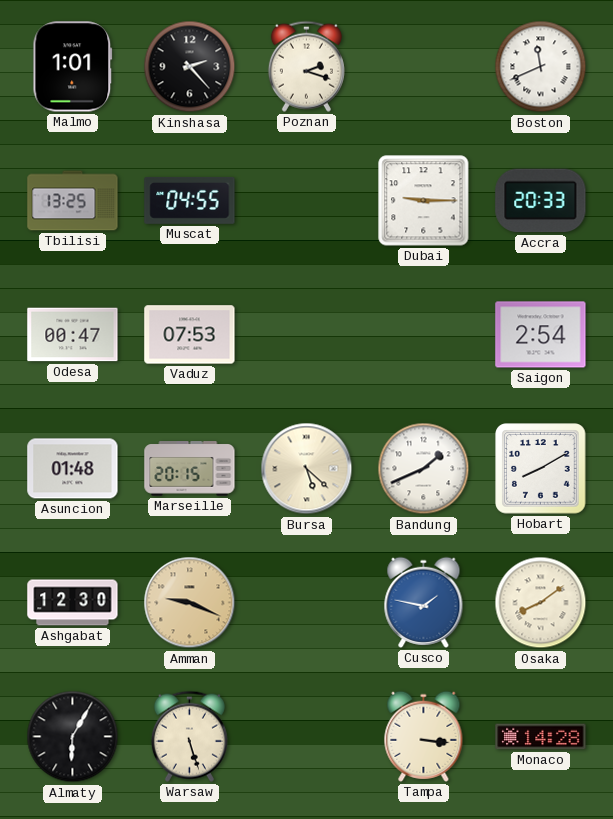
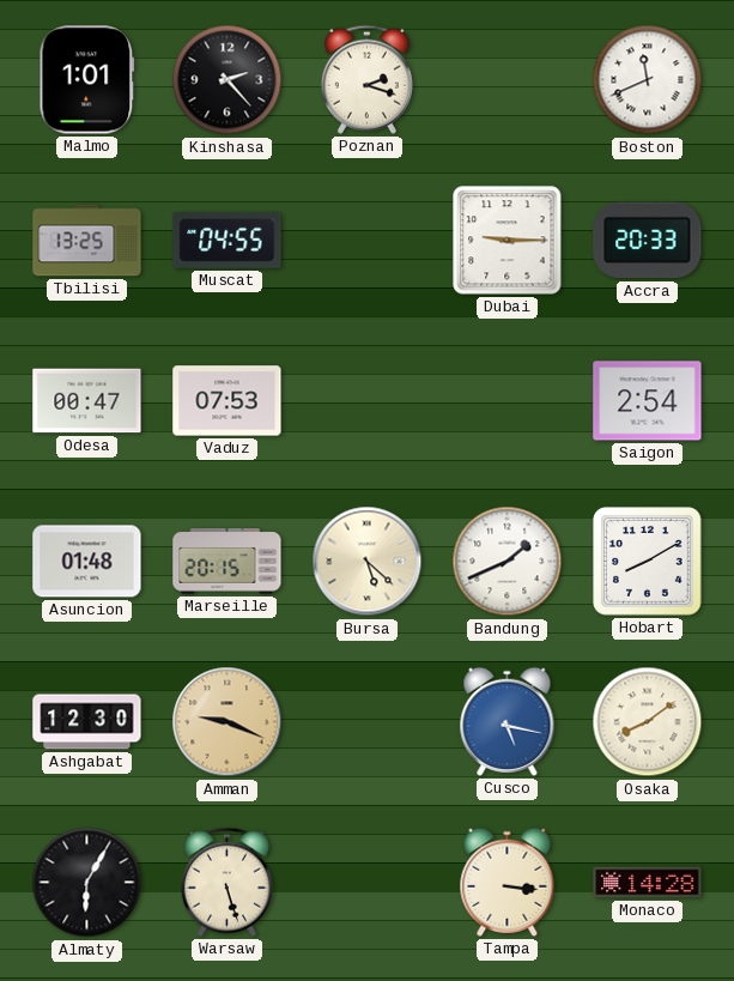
Cusco: 1:47 -> 5:17 (508, 721)
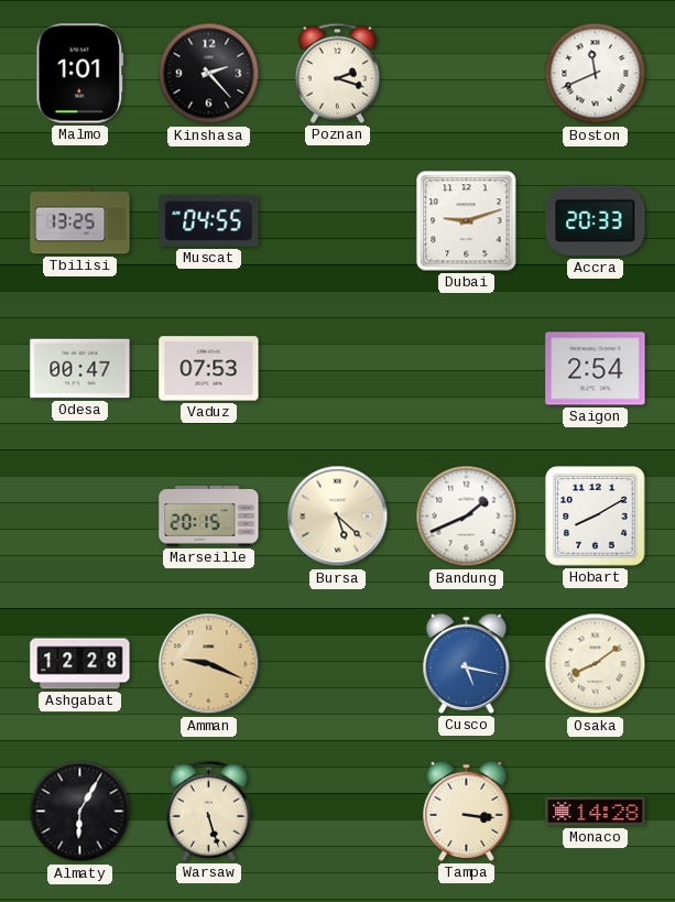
Dubai: 9:15 -> 9:12 (467, 221)
Asuncion: 01:48 -> none (87, 562)
Ashgabat: 12:30 -> 12:28 (80, 664)
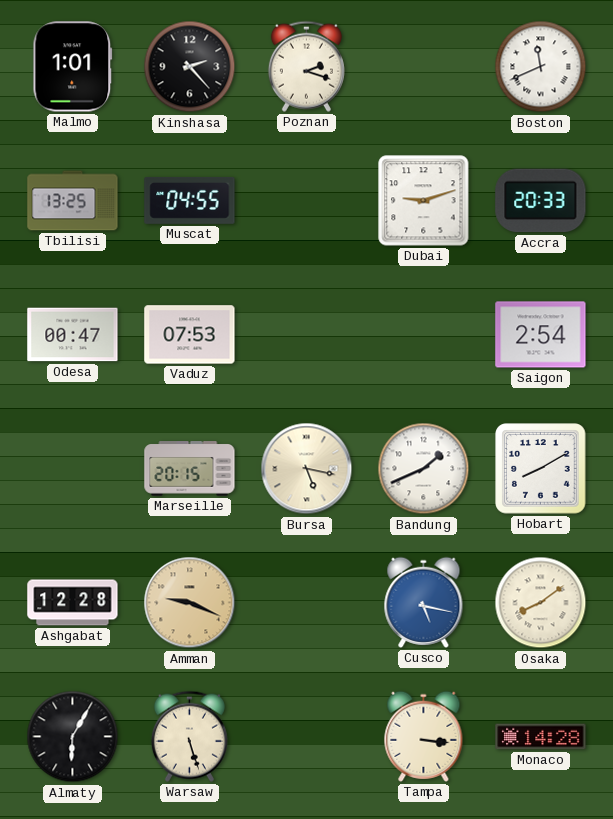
Bursa: 5:22 -> 5:17 (307, 469)
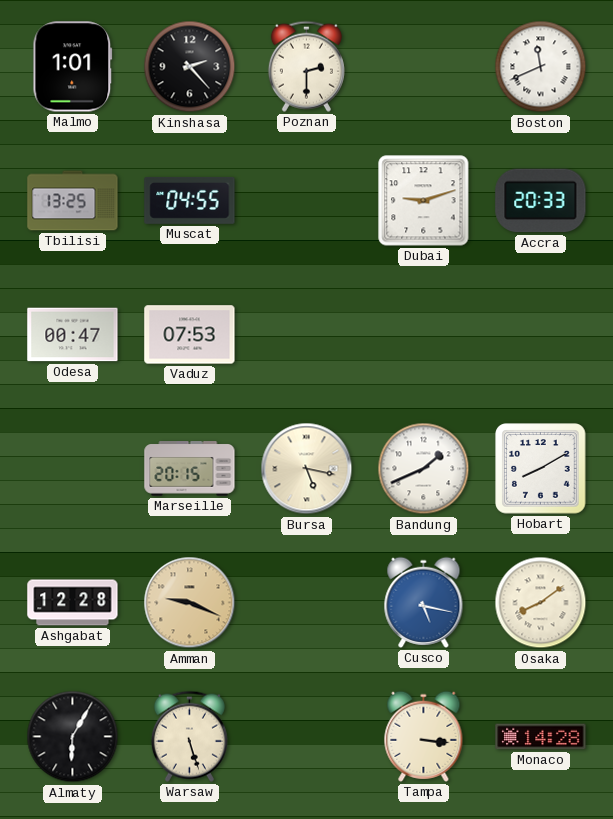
Poznan: 2:18 -> 2:30 (306, 66)
Saigon: 2:54 -> none (541, 335)
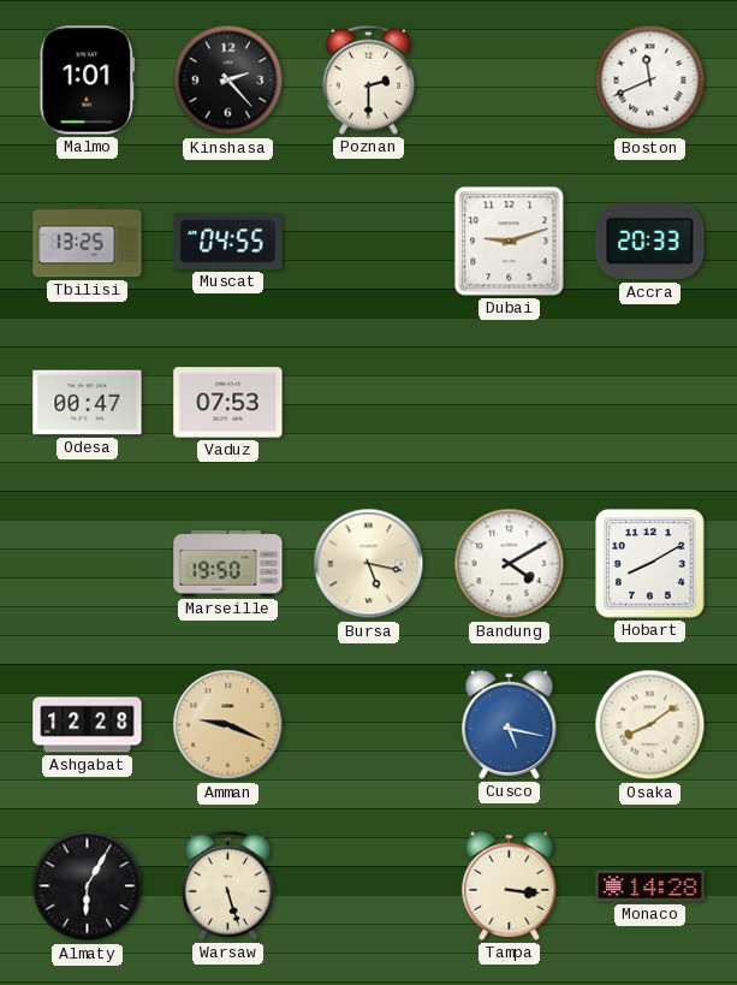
Marseille: 20:15 -> 19:50 (228, 564)
Bandung: 1:41 -> 4:10 (510, 564)
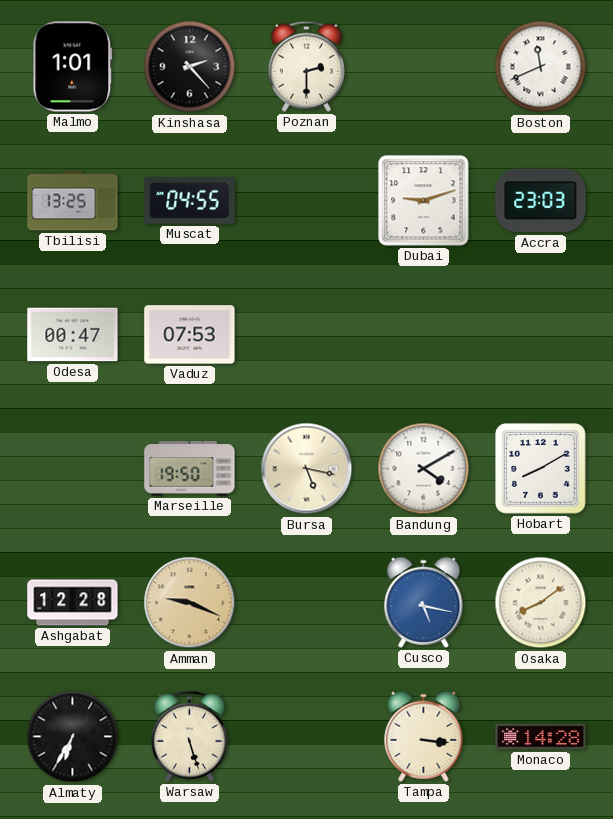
Accra: 20:33 -> 23:03 (541, 201)
Almaty: 6:05 -> 6:35 (73, 737)
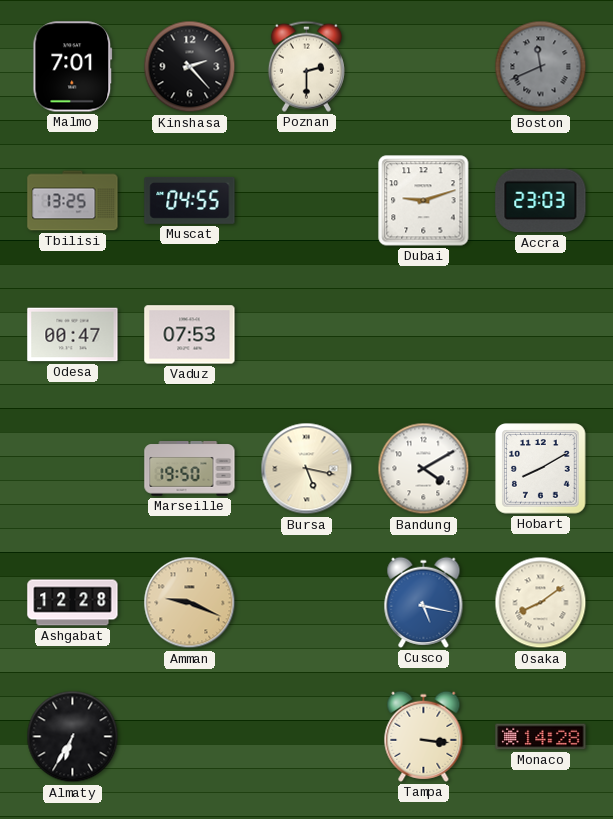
Malmo: 1:01 -> 7:01 (73, 67)
Boston dial: white -> grey (541, 67)
Warsaw: 5:27 -> none (189, 736)
